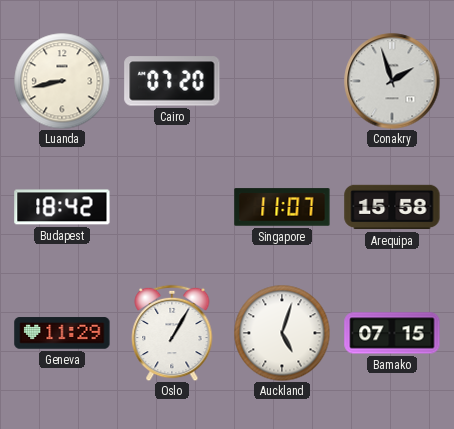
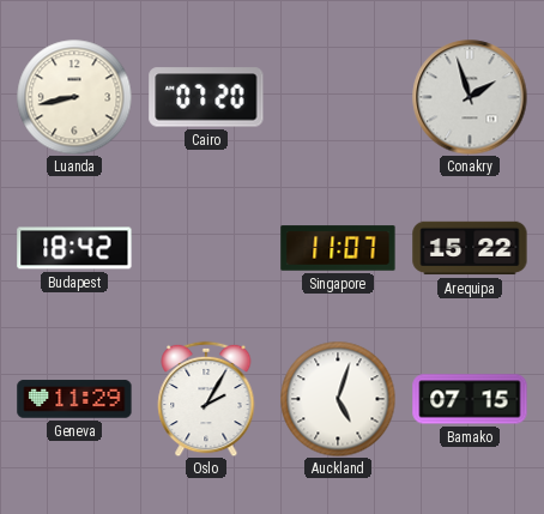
Arequipa: 15:58 -> 15:22 (470, 248)
Oslo: 1:05 -> 2:05 (206, 399)
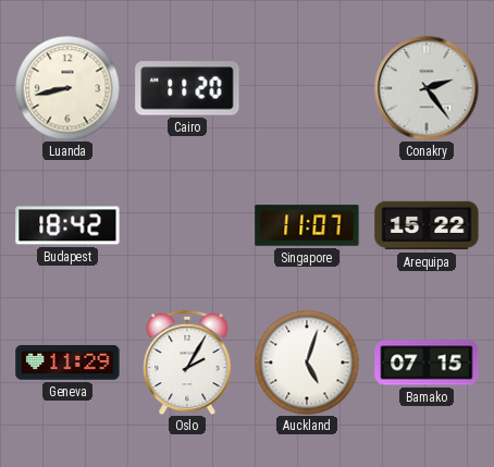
Cairo: 07:20 -> 11:20 (187, 88)
Conakry: 1:57 -> 2:24 (427, 88)
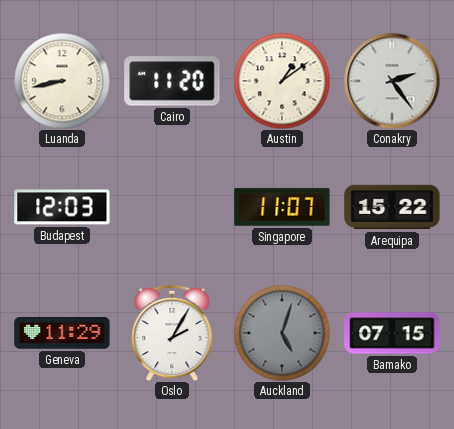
Austin: none -> 1:09 (282, 81)
Budapest: 18:42 -> 12:03 (62, 207)
Auckland dial: white -> grey (282, 333)
